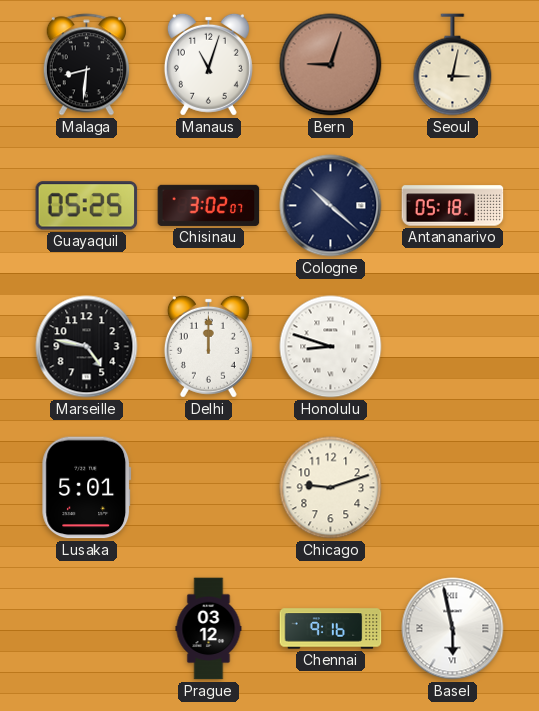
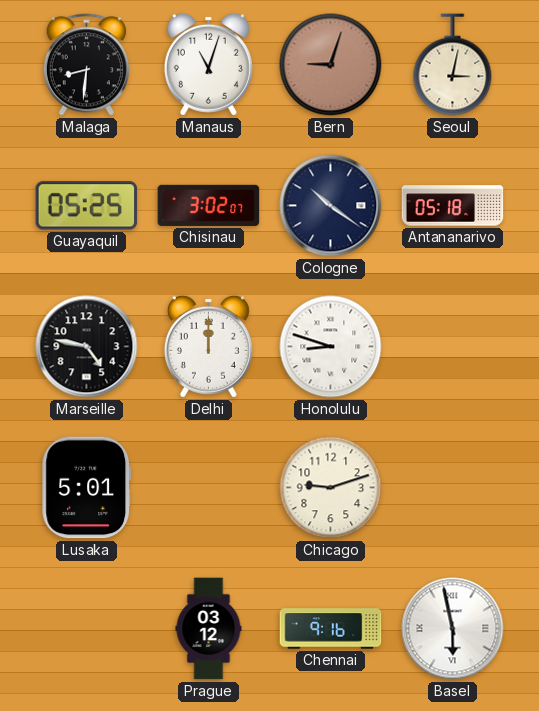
Cologne: 10:22 -> 10:21 (331, 206)
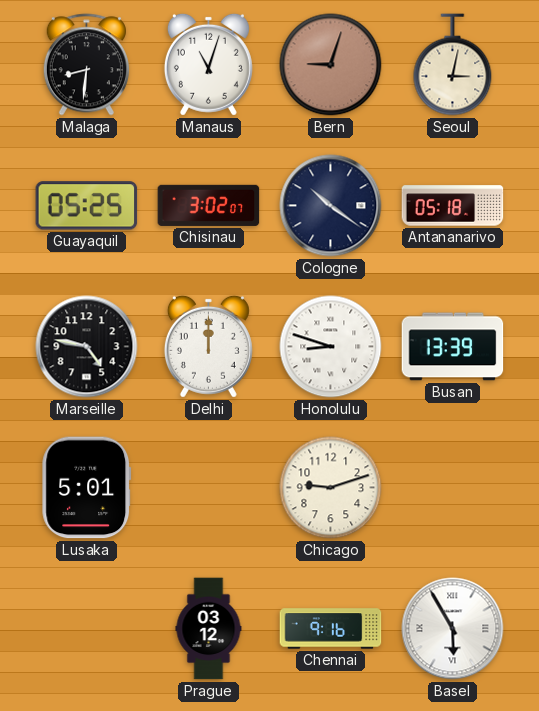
Busan: none -> 13:39 (453, 347)
Basel: 5:58 -> 5:55 (453, 629)
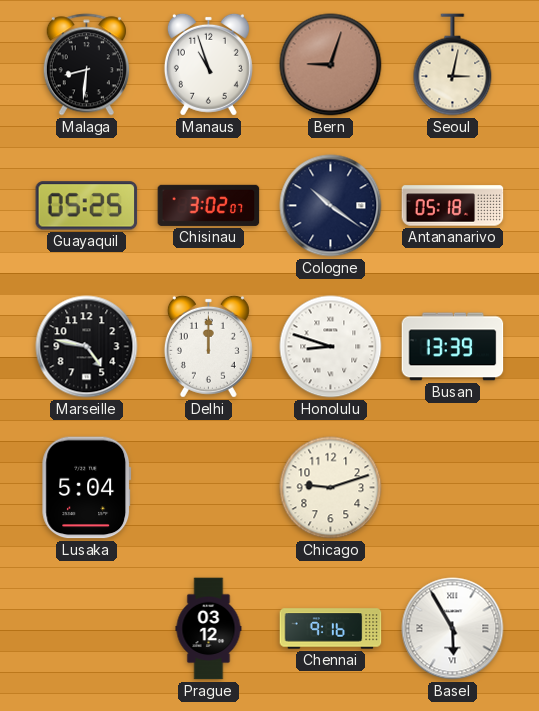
Manaus: 11:03 -> 10:57 (208, 64)
Lusaka: 5:01 -> 5:04 (87, 488)
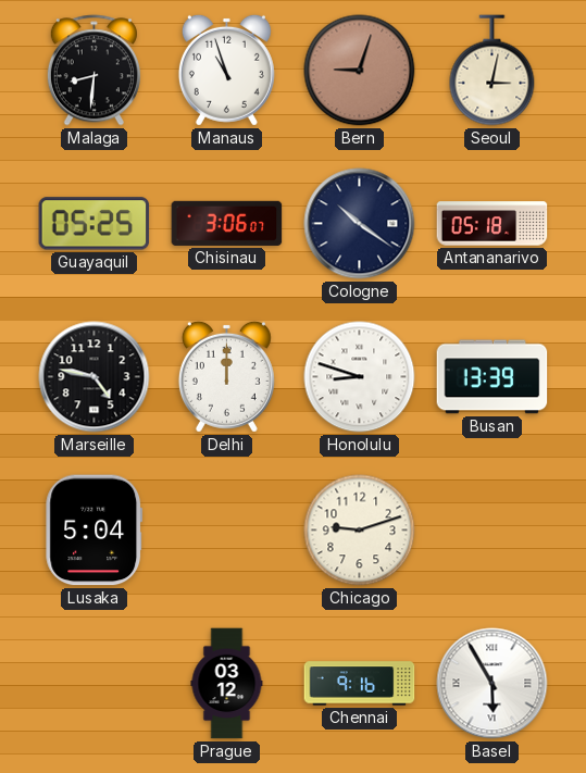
Chisinau: 3:02 -> 3:06 (227, 223)
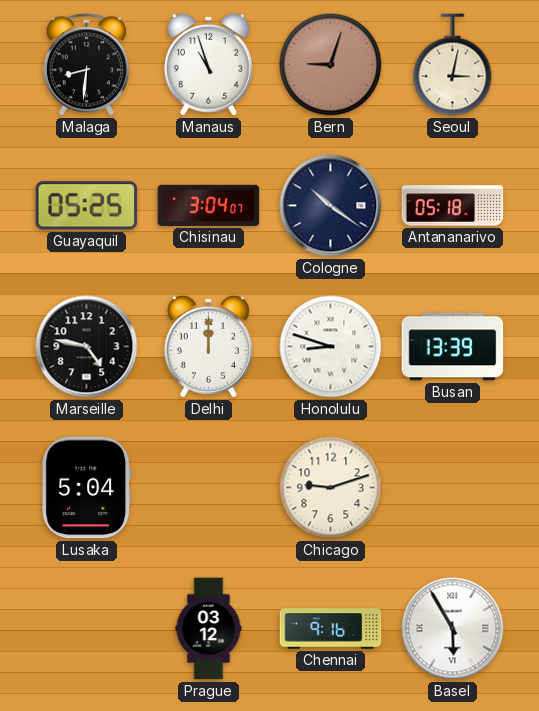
Chisinau: 3:06 -> 3:04 (209, 205)
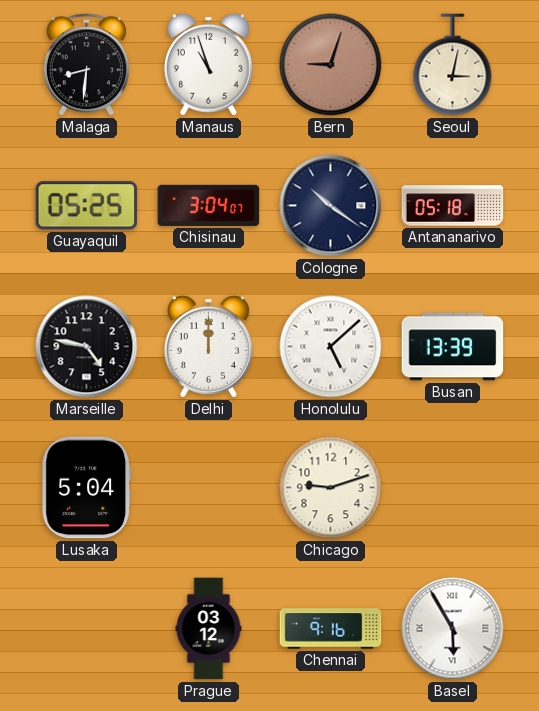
Honolulu: 8:48 -> 5:08 (331, 347)
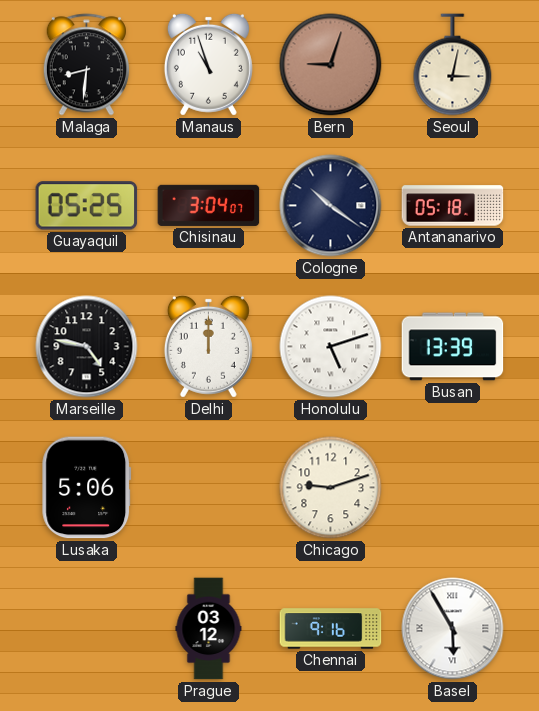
Honolulu: 5:08 -> 5:12 (331, 347)
Lusaka: 5:04 -> 5:06 (87, 488)
